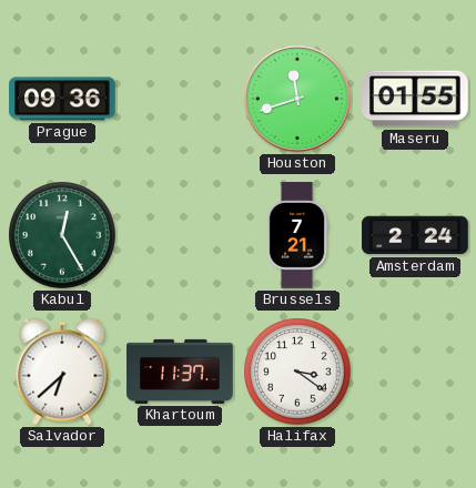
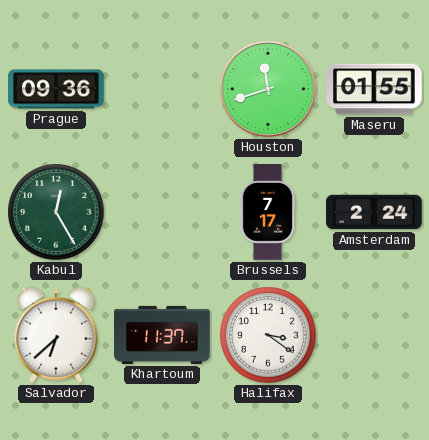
Brussels: 7:21 -> 7:17 (268, 212)
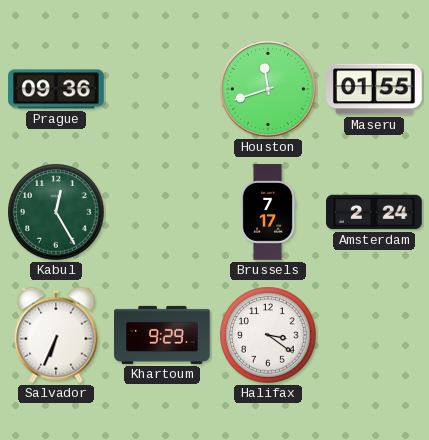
Salvador: 6:38 -> 6:34 (56, 335)
Khartoum: 11:37 -> 9:29 (162, 335)
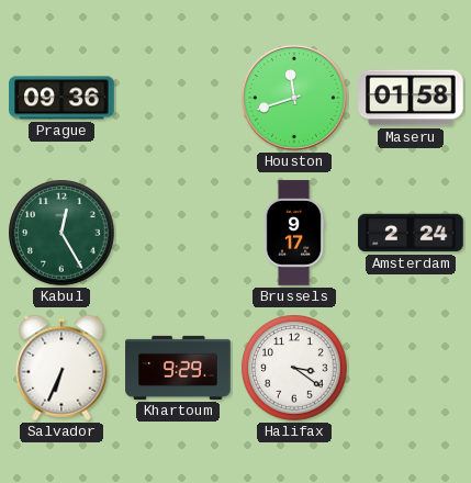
Maseru: 01:55 -> 01:58 (412, 98)
Brussels: 7:17 -> 9:17 (294, 233)
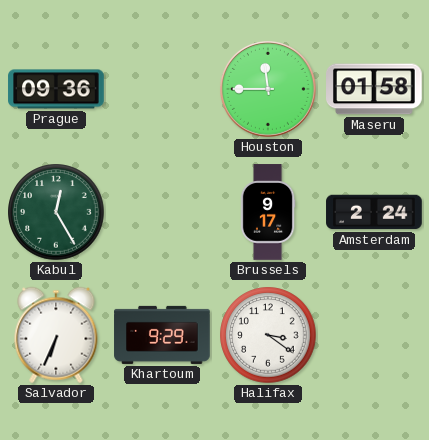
Houston: 11:42 -> 11:45 (268, 89)
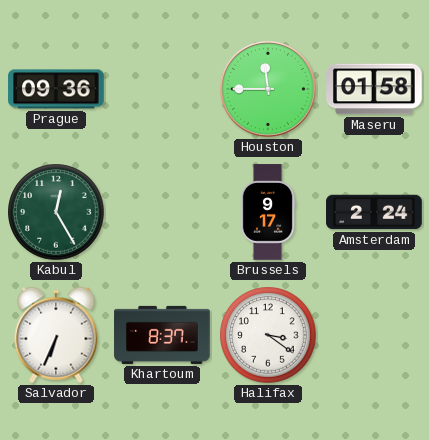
Khartoum: 9:29 -> 8:37 (162, 335)
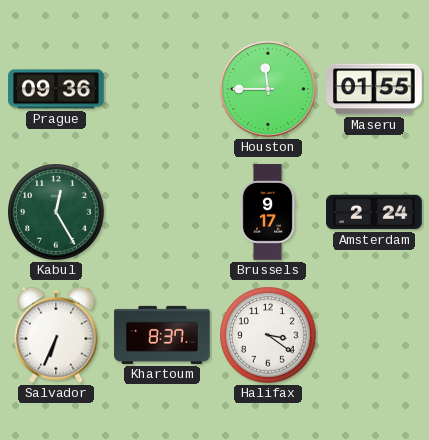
Maseru: 01:58 -> 01:55 (375, 89)
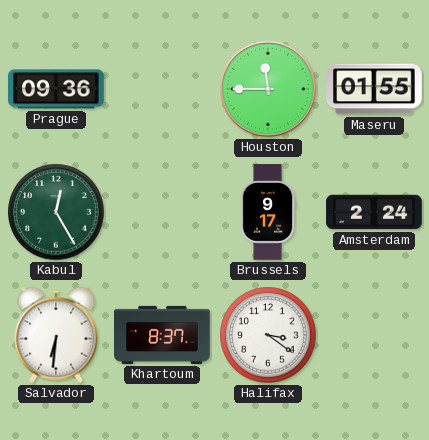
Salvador: 6:34 -> 6:31 (56, 335)
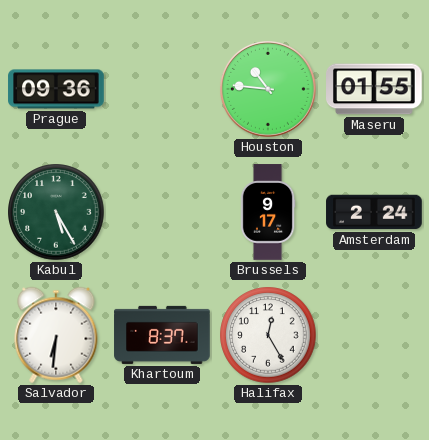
Houston: 11:45 -> 10:46 (268, 89)
Kabul: 12:25 -> 5:25 (56, 212)
Halifax: 3:21 -> 12:25 (268, 335)
